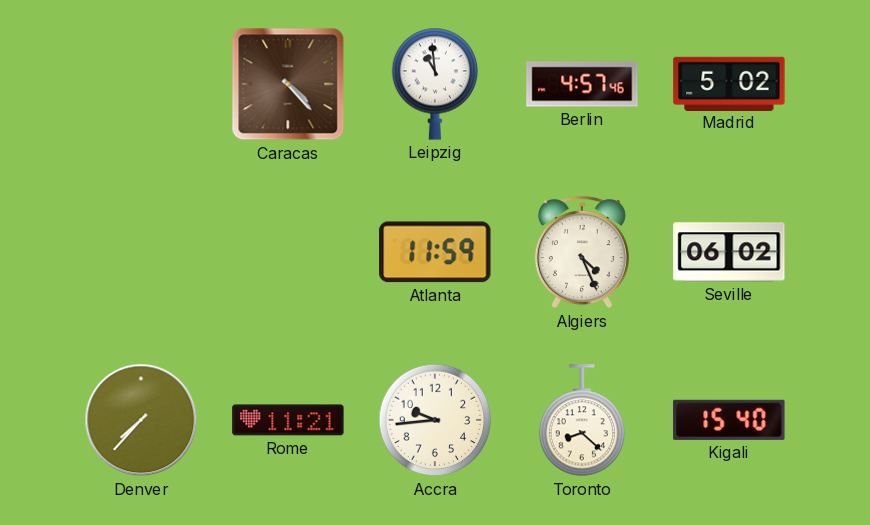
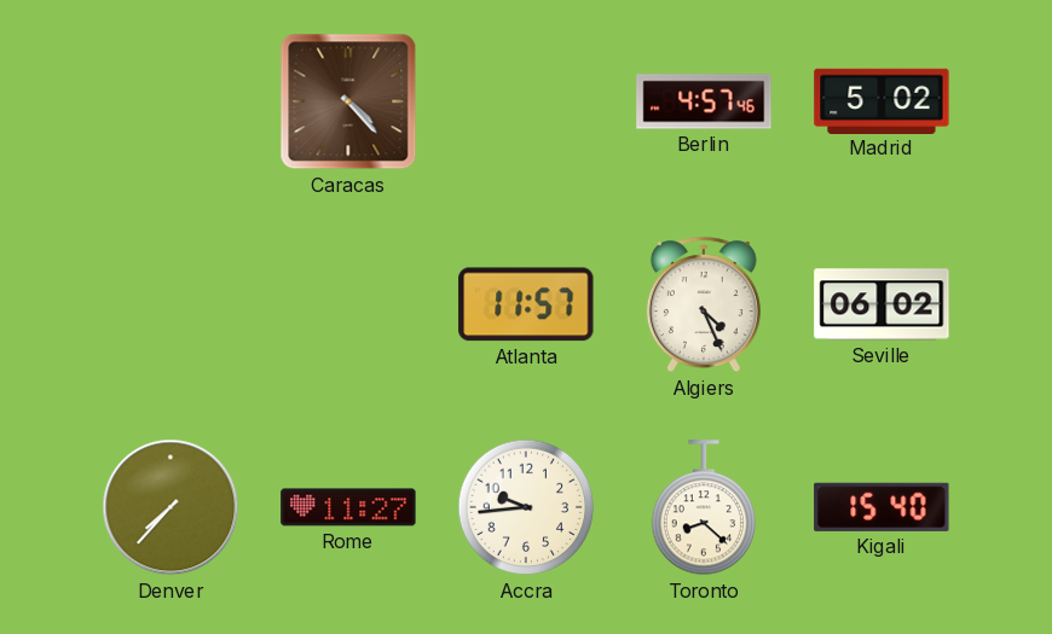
Leipzig: 10:59 -> none (435, 84)
Atlanta: 11:59 -> 11:57 (526, 304)
Rome: 11:21 -> 11:27 (348, 507)
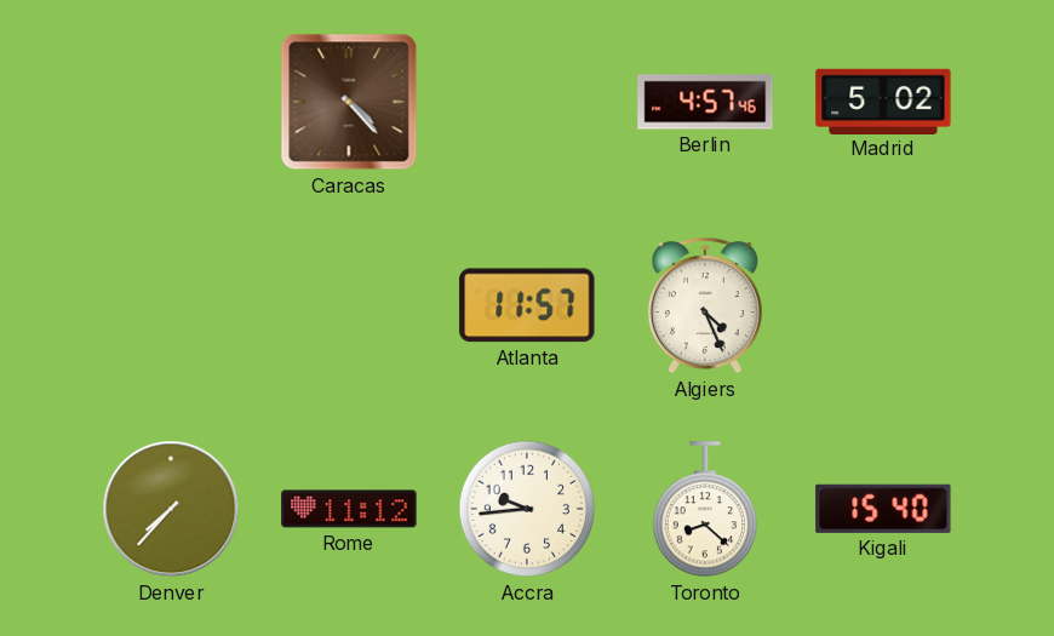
Seville: 06:02 -> none (882, 304)
Rome: 11:27 -> 11:12 (349, 509)
